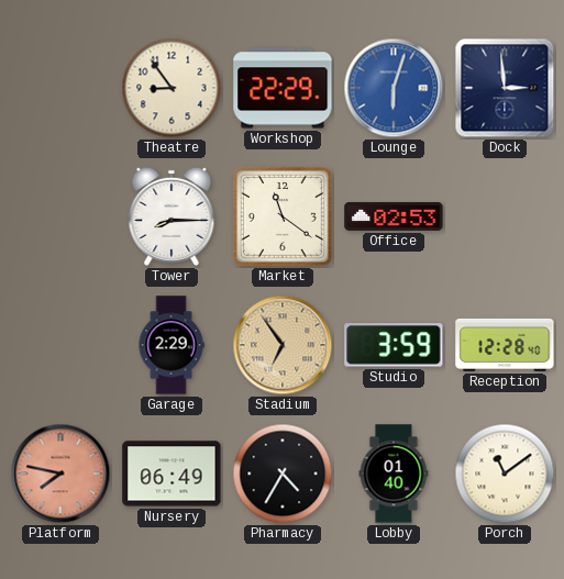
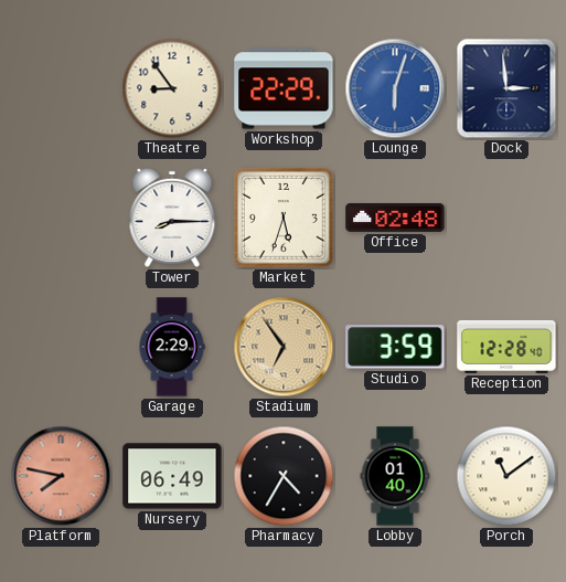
Market: 11:21 -> 5:33 (284, 218)
Office: 02:53 -> 02:48 (395, 218)
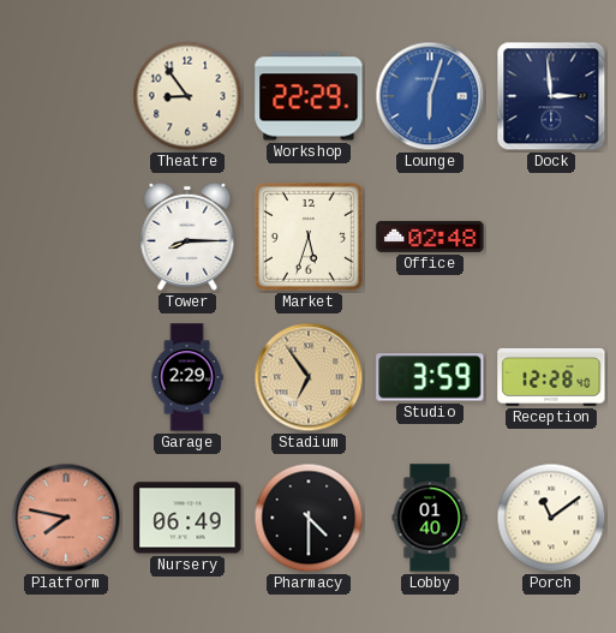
Pharmacy: 4:35 -> 4:30 (309, 518)
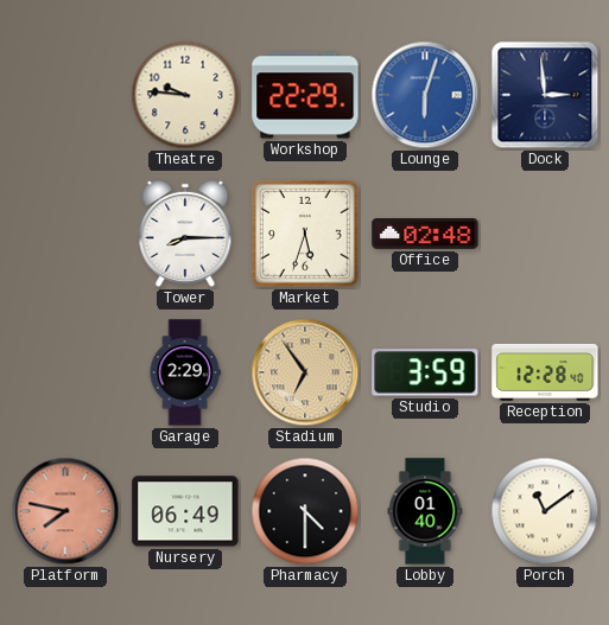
Theatre: 8:54 -> 9:46 (185, 95)
